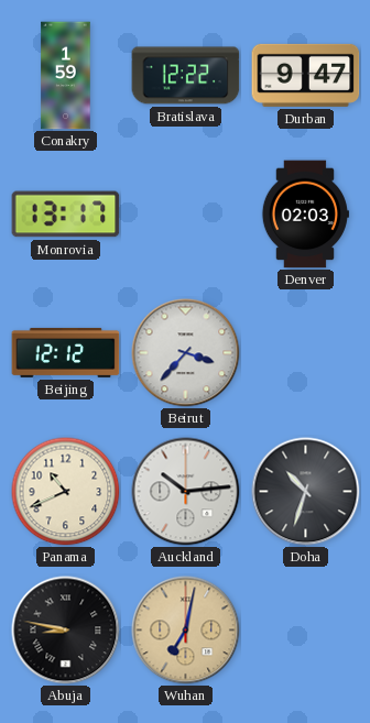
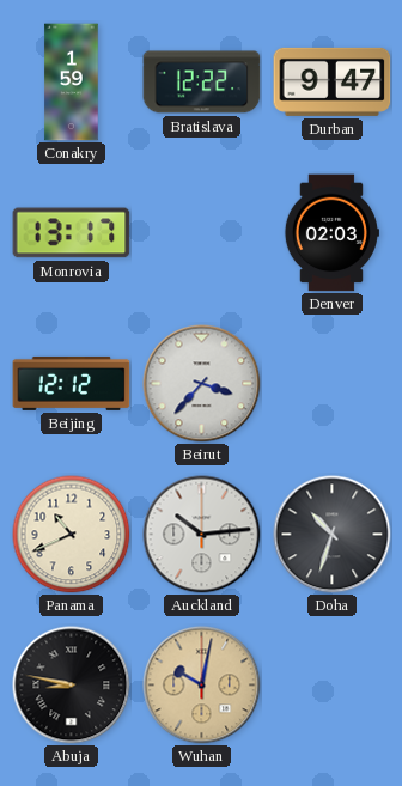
Wuhan: 7:02 -> 10:02 (202, 686)
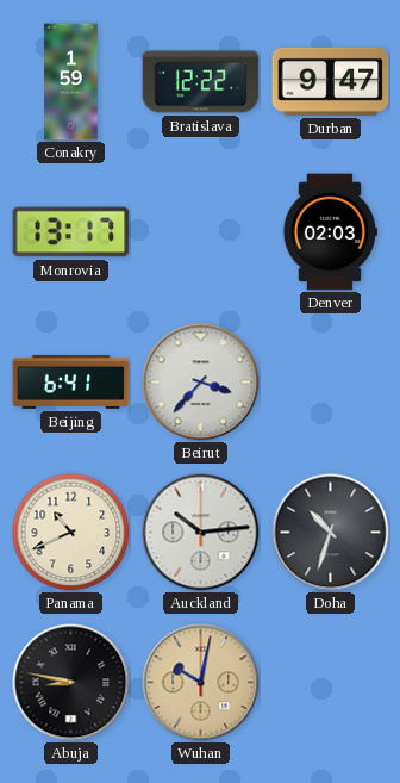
Beijing: 12:12 -> 6:41 (71, 381)
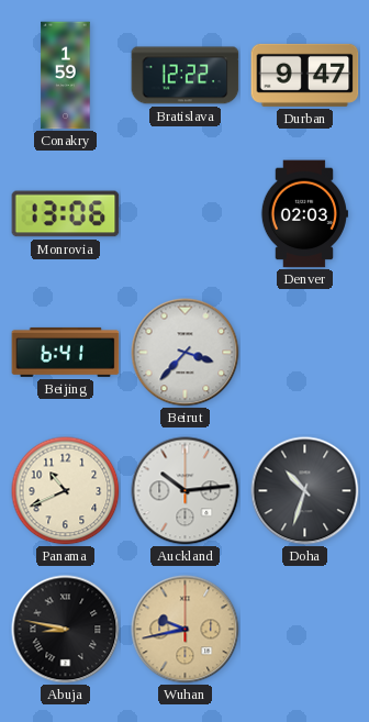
Monrovia: 13:17 -> 13:06 (66, 214)
Wuhan: 10:02 -> 9:43 (186, 630)
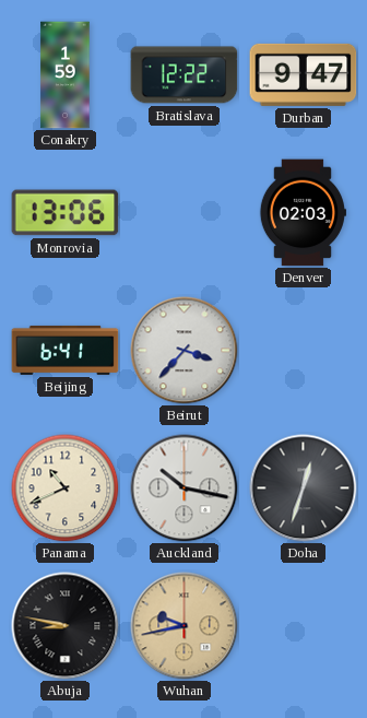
Auckland: 10:14 -> 10:17 (185, 489)
Doha: 10:33 -> 12:33 (304, 489)
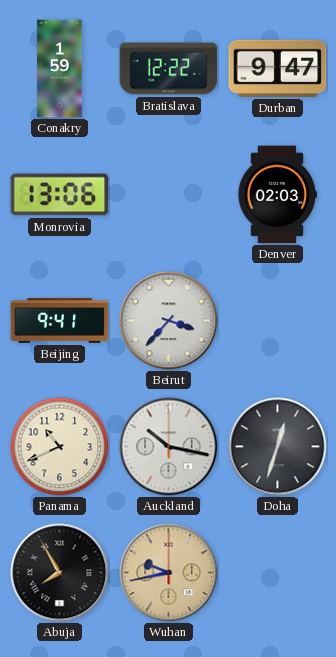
Beijing: 6:41 -> 9:41 (60, 320)
Abuja: 8:47 -> 7:55 (60, 573)
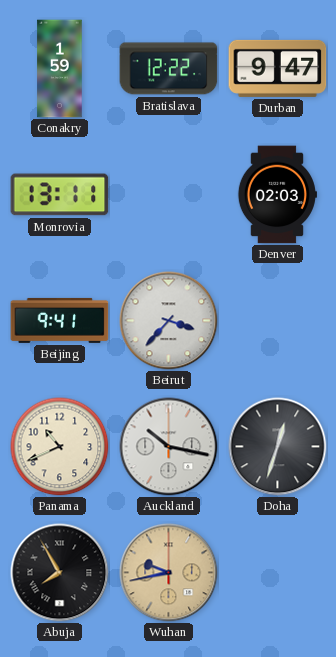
Monrovia: 13:06 -> 13:11 (60, 195)
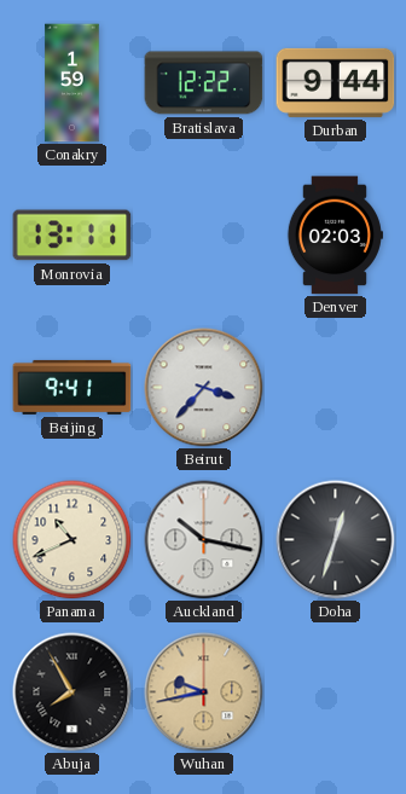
Durban: 9:47 -> 9:44 (336, 82)
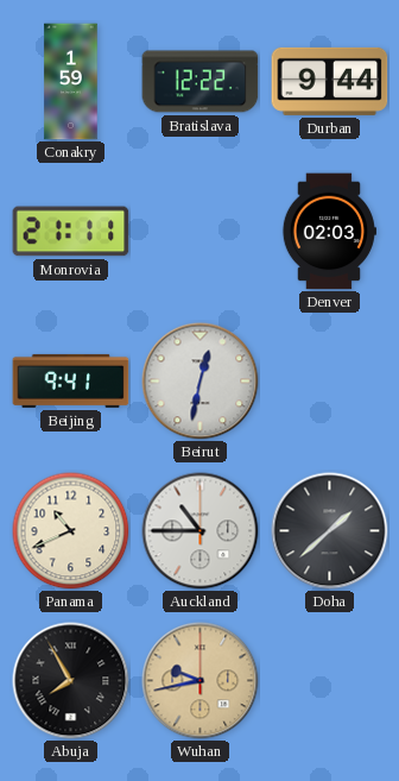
Monrovia: 13:11 -> 21:11 (71, 232)
Beirut: 3:37 -> 12:32 (201, 382)
Auckland: 10:17 -> 10:45 (201, 531)
Doha: 12:33 -> 1:38 (330, 531)
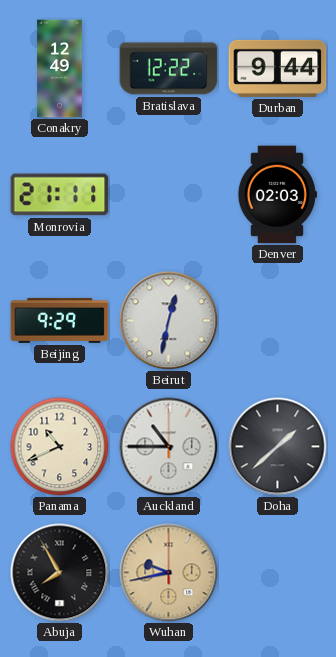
Conakry: 1:59 -> 12:49 (60, 69)
Beijing: 9:41 -> 9:29 (60, 320)
